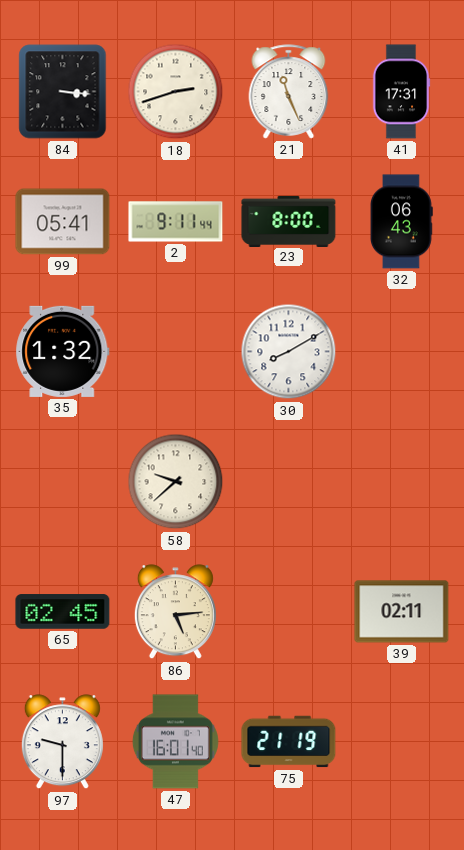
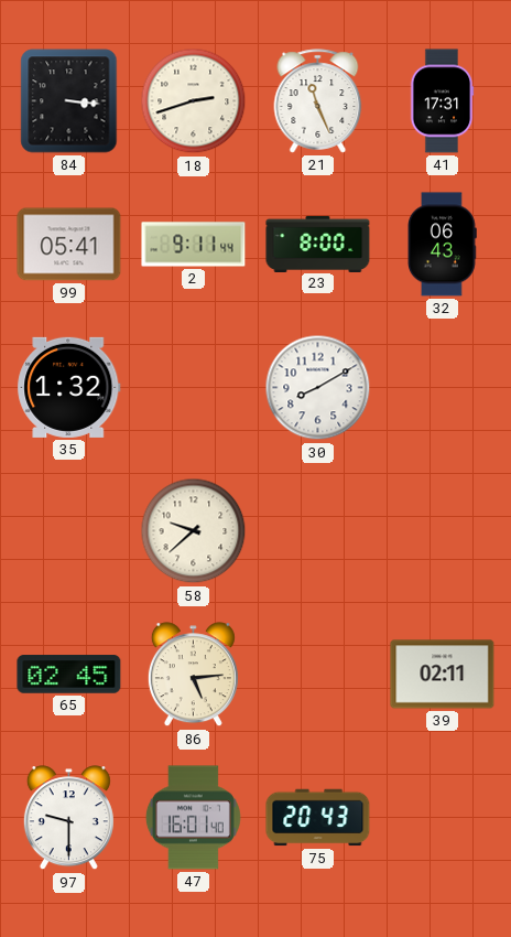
75: 21:19 -> 20:43 (318, 818)
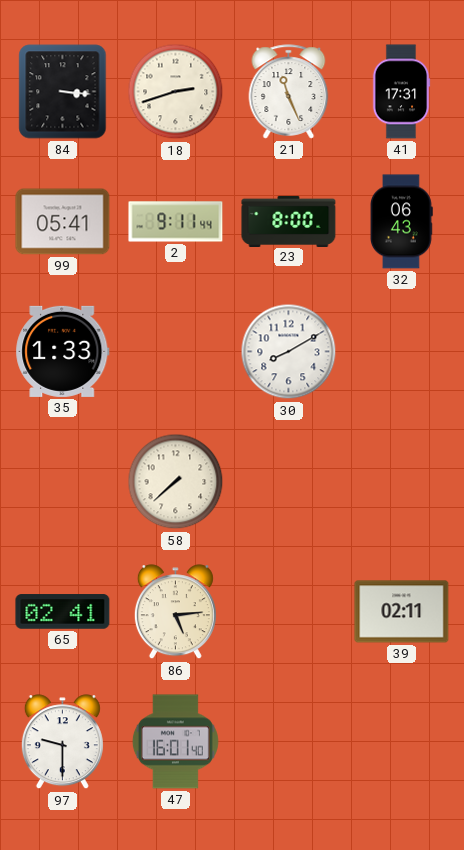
35: 1:32 -> 1:33 (63, 351)
58: 9:38 -> 7:38 (176, 482)
65: 02:45 -> 02:41 (63, 612)
75: 20:43 -> none (318, 818)
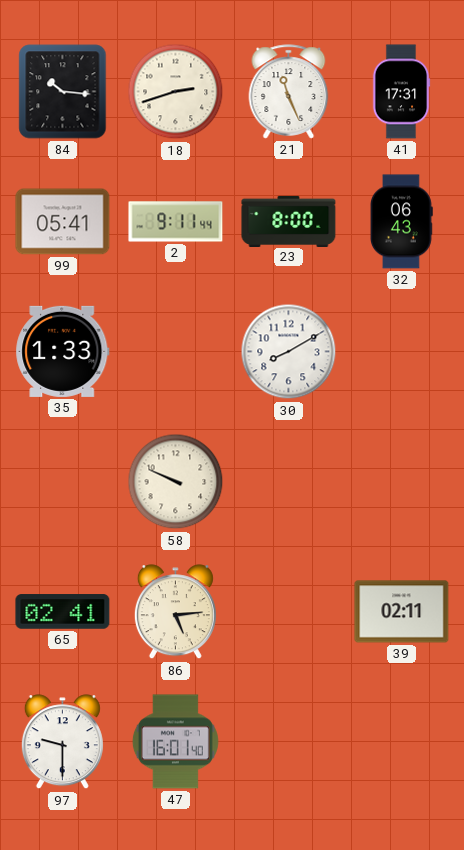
84: 3:16 -> 10:16 (63, 92)
58: 7:38 -> 9:49 (176, 482)
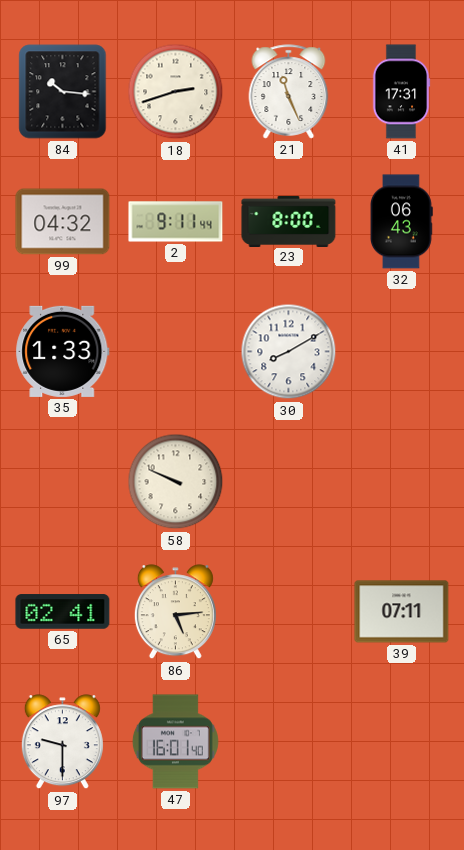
99: 05:41 -> 04:32 (63, 222)
39: 02:11 -> 07:11 (402, 612)
